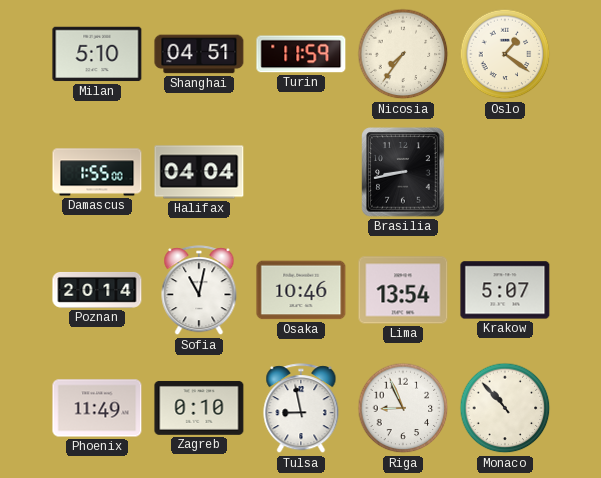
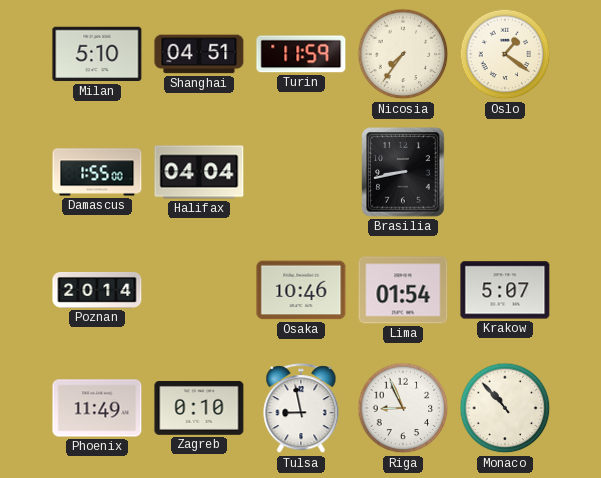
Sofia: 11:02 -> none (199, 291)
Lima: 13:54 -> 01:54 (403, 290)
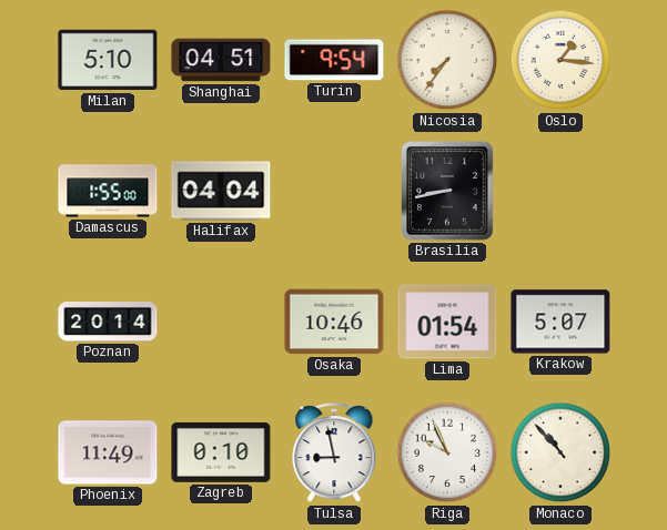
Turin: 11:59 -> 9:54 (334, 60)
Oslo: 1:21 -> 1:16 (560, 60)
Riga: 8:56 -> 9:56 (447, 452)
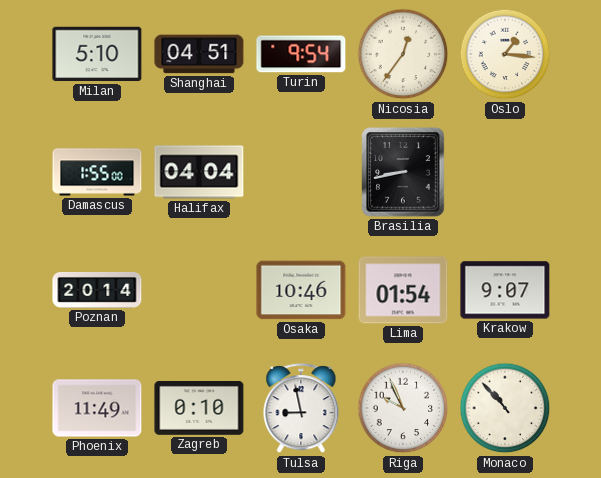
Nicosia: 7:36 -> 12:36 (403, 54)
Krakow: 5:07 -> 9:07 (505, 290)
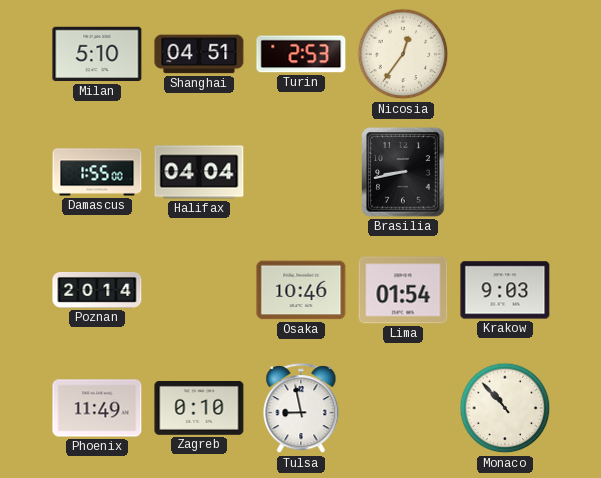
Turin: 9:54 -> 2:53 (301, 54)
Oslo: 1:16 -> none (505, 54)
Krakow: 9:07 -> 9:03 (505, 290)
Riga: 9:56 -> none (403, 408)
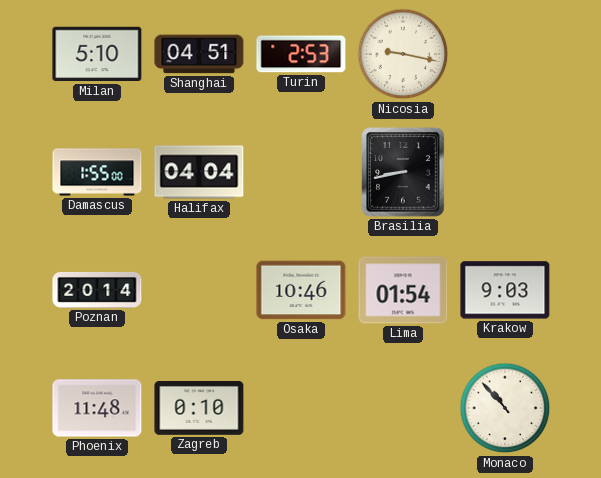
Nicosia: 12:36 -> 9:17 (403, 54)
Phoenix: 11:49 -> 11:48 (97, 408)
Tulsa: 8:58 -> none (301, 409)
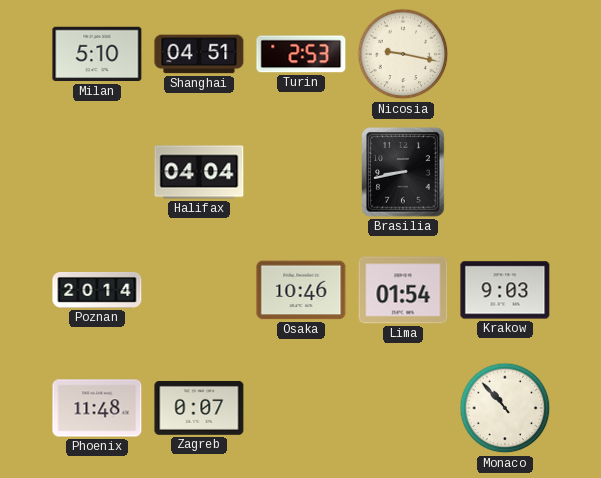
Damascus: 1:55 -> none (97, 172)
Zagreb: 0:10 -> 0:07 (199, 408)
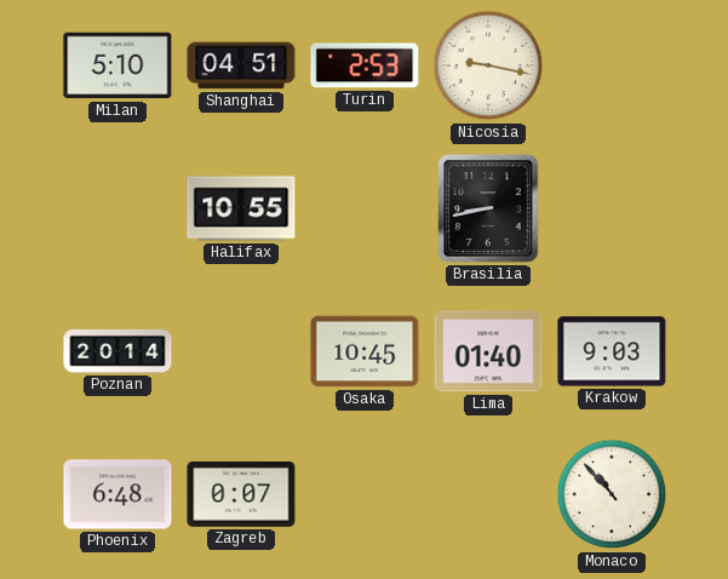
Halifax: 04:04 -> 10:55 (241, 208)
Osaka: 10:46 -> 10:45 (365, 351)
Lima: 01:54 -> 01:40 (488, 351)
Phoenix: 11:48 -> 6:48 (117, 494)
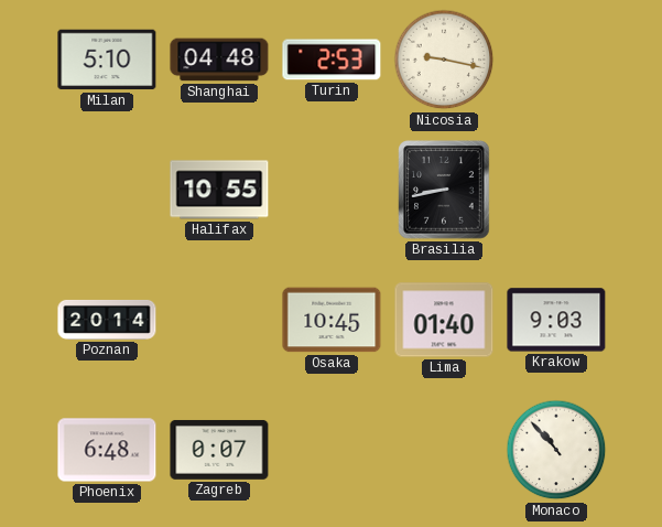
Shanghai: 04:51 -> 04:48 (219, 60)
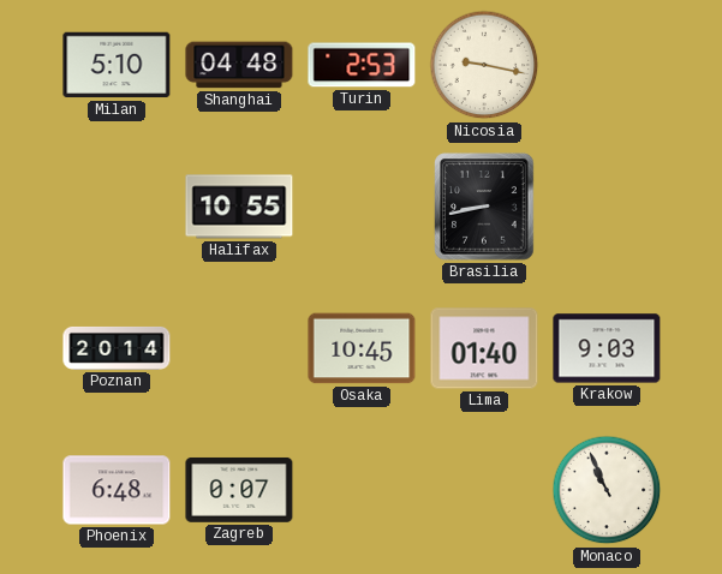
Monaco: 10:53 -> 10:56 (607, 490)
